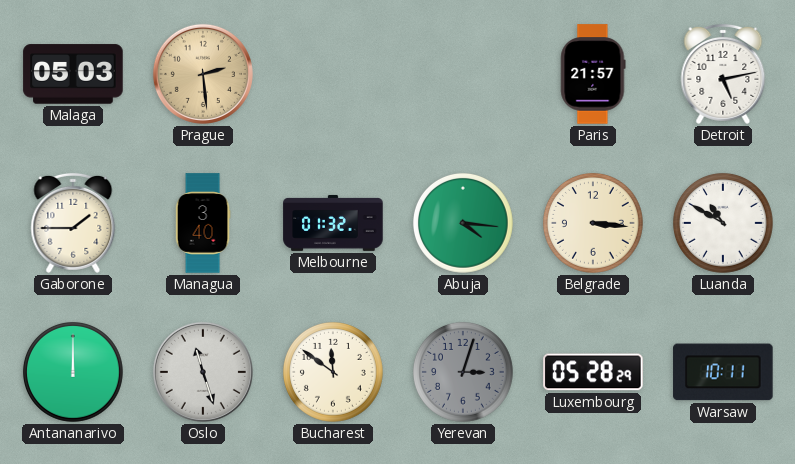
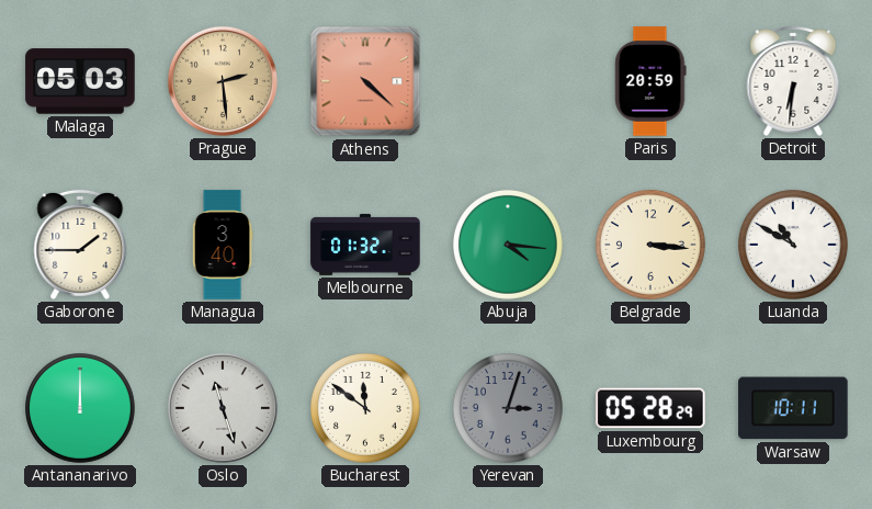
Athens: none -> 4:22 (365, 81)
Paris: 21:57 -> 20:59 (650, 81)
Detroit: 5:13 -> 6:31 (793, 81)
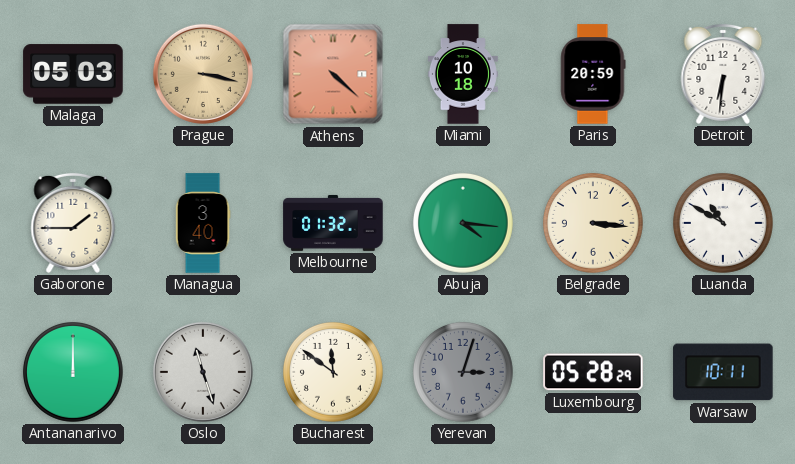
Prague: 2:29 -> 3:17 (203, 74)
Miami: none -> 10:18 (463, 74)
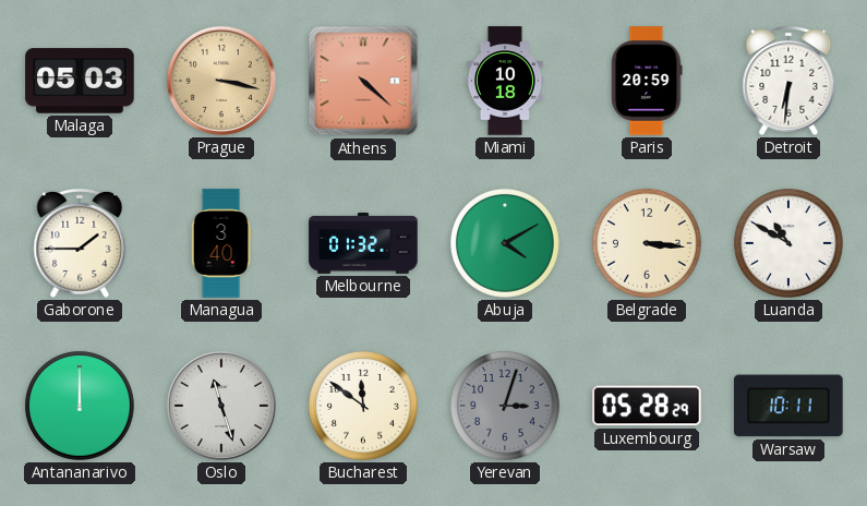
Abuja: 4:16 -> 4:10 (505, 243)
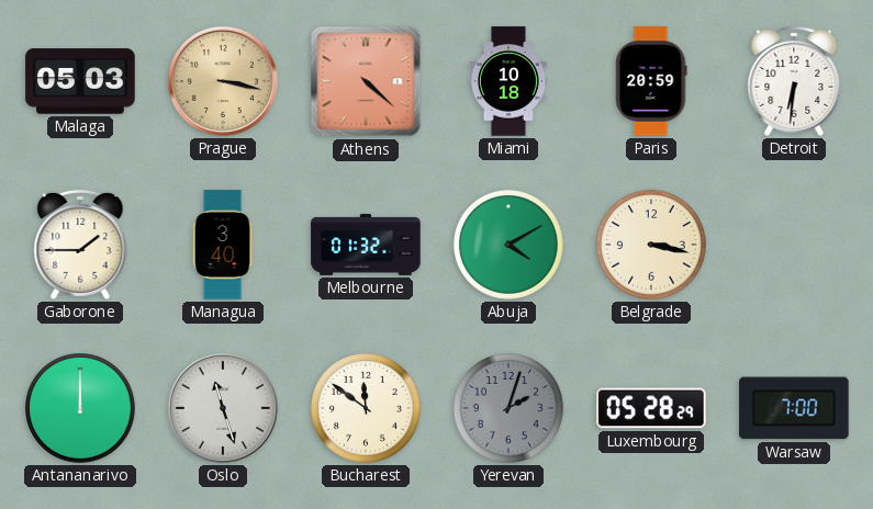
Belgrade: 3:16 -> 3:17 (651, 245)
Luanda: 10:50 -> none (788, 243)
Yerevan: 3:03 -> 2:03 (508, 408)
Warsaw: 10:11 -> 7:00 (794, 408)
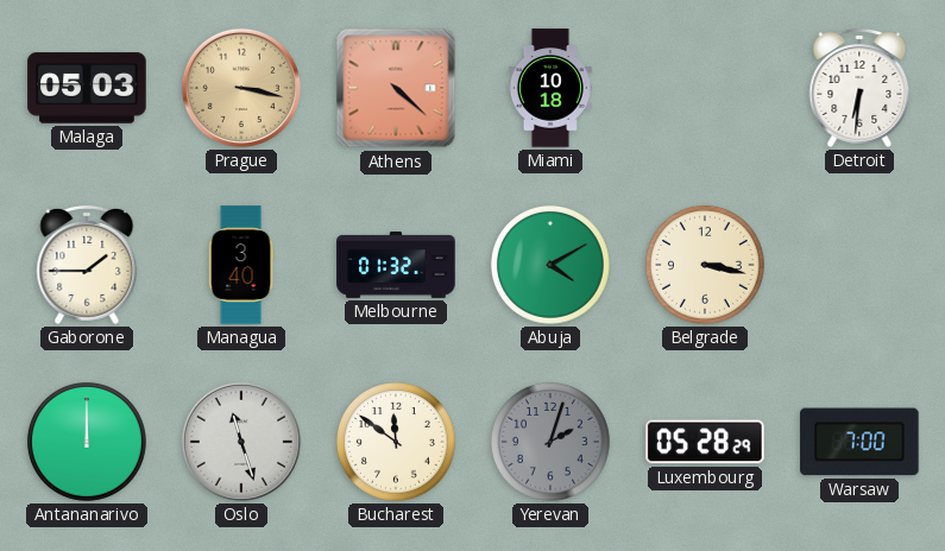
Paris: 20:59 -> none (651, 81)
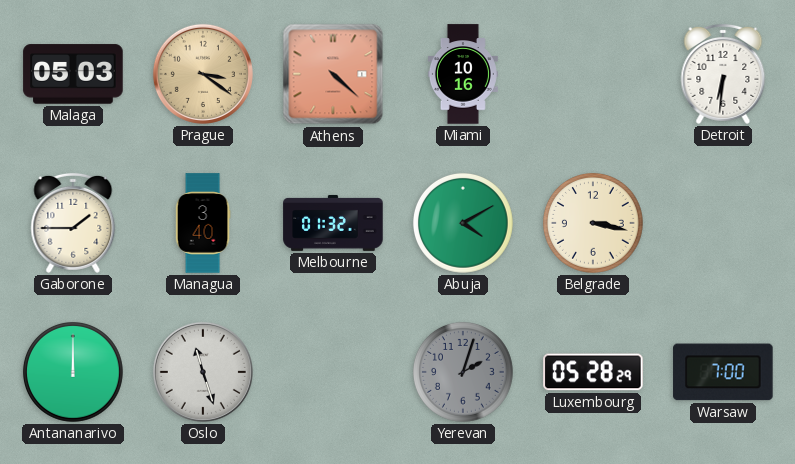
Prague: 3:17 -> 3:21 (203, 74)
Miami: 10:18 -> 10:16 (463, 74)
Bucharest: 11:51 -> none (396, 442)
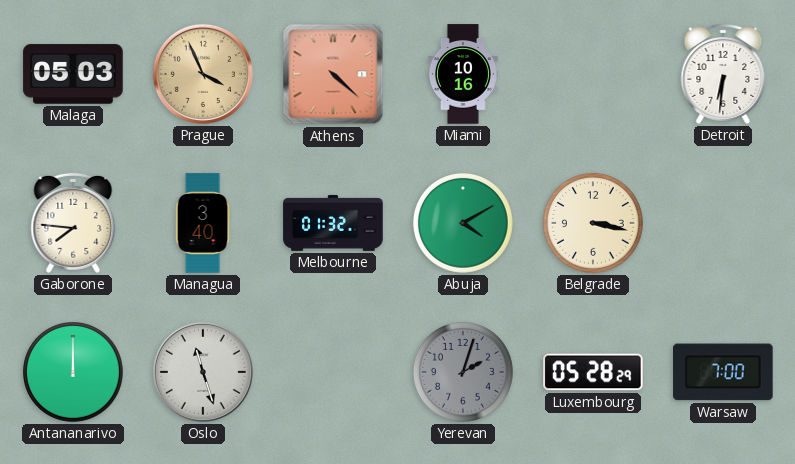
Prague: 3:21 -> 3:56 (203, 74)
Gaborone: 1:45 -> 7:46 (73, 223)
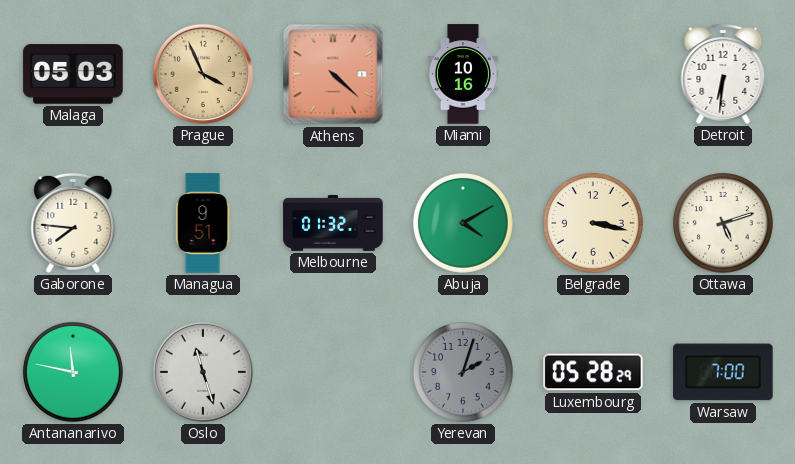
Managua: 3:40 -> 9:51 (203, 223)
Ottawa: none -> 5:12 (723, 223)
Antananarivo: 12:00 -> 11:47 (73, 372)
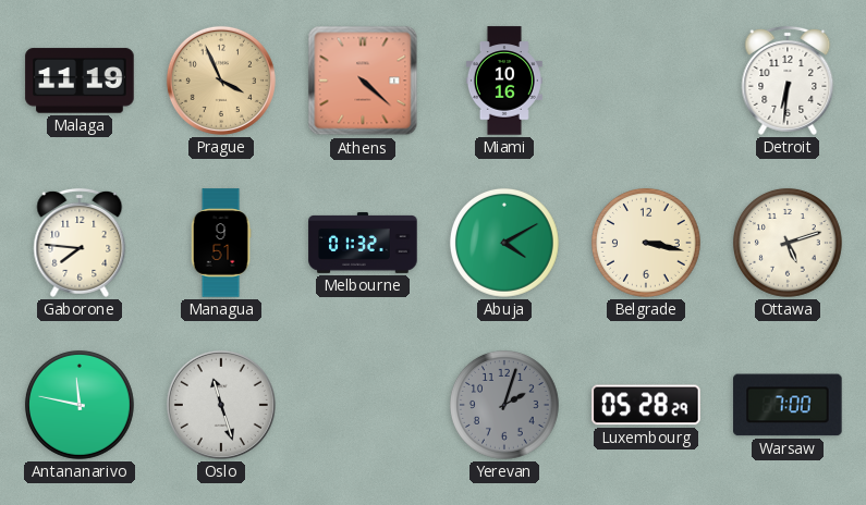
Malaga: 05:03 -> 11:19 (80, 81)
